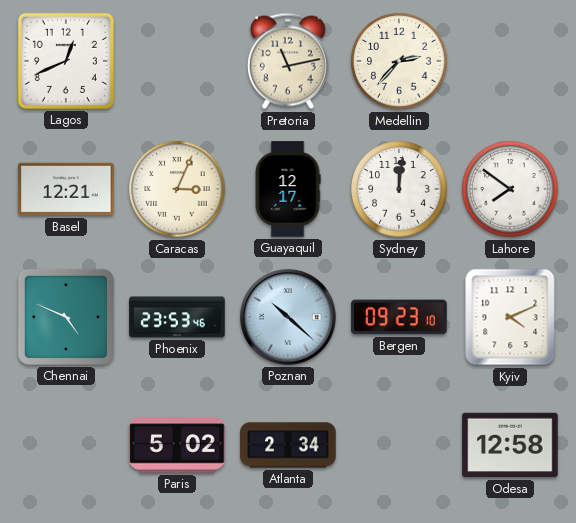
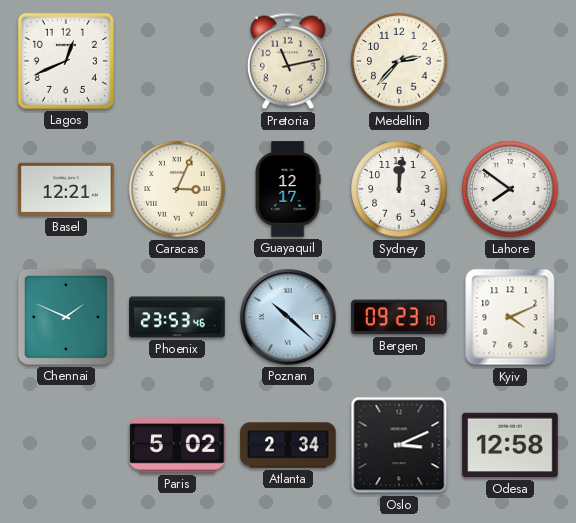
Chennai: 4:49 -> 1:49 (66, 317)
Oslo: none -> 3:11 (399, 445)
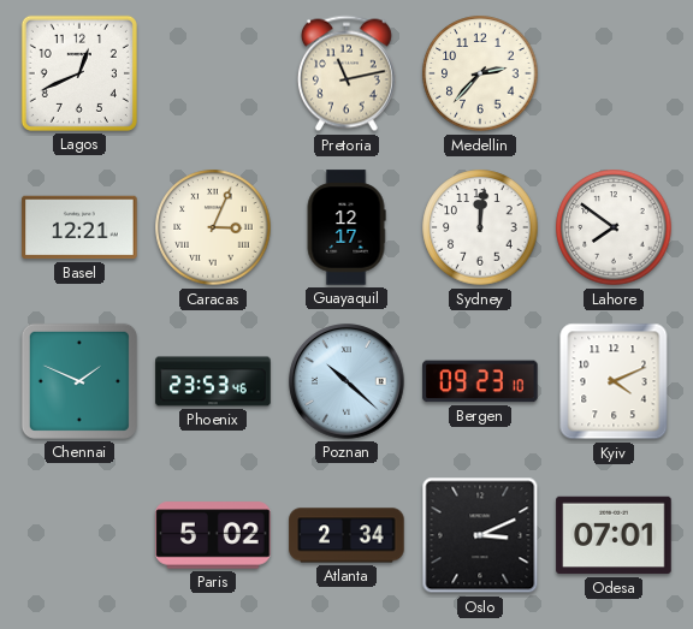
Odesa: 12:58 -> 07:01 (614, 535)
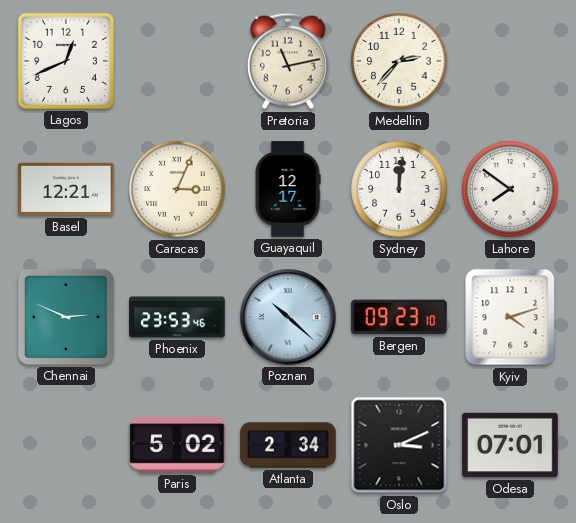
Chennai: 1:49 -> 2:49 (66, 317)
Kyiv: 4:11 -> 4:12 (510, 317)
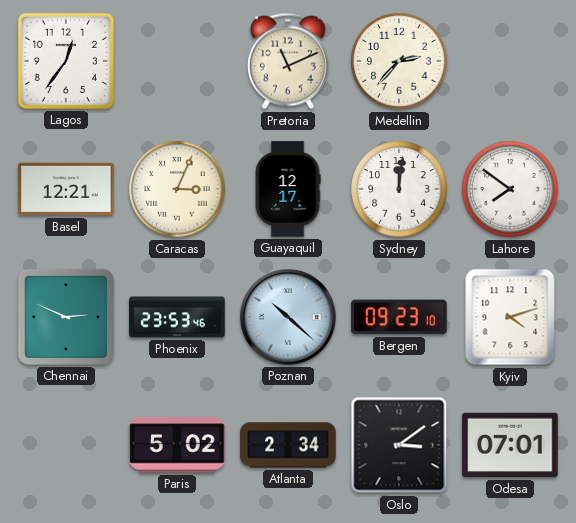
Lagos: 12:41 -> 12:36 (66, 61)
Pretoria: 11:13 -> 11:11 (288, 61)
Oslo: 3:11 -> 3:09 (399, 445)
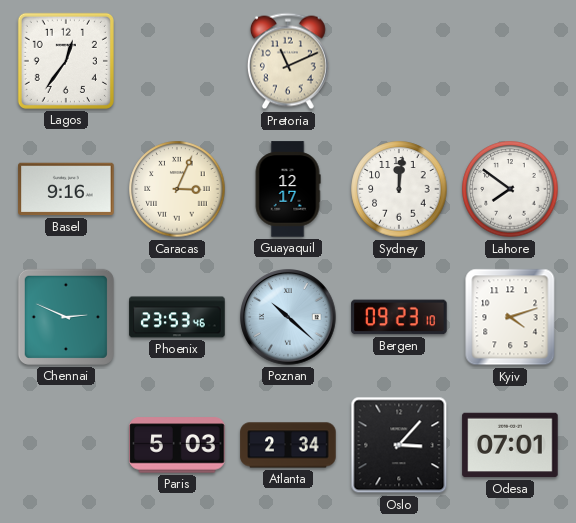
Medellin: 2:37 -> none (399, 61)
Basel: 12:21 -> 9:16 (66, 189)
Paris: 5:02 -> 5:03 (177, 445)
Oslo: 3:09 -> 3:07 (399, 445)
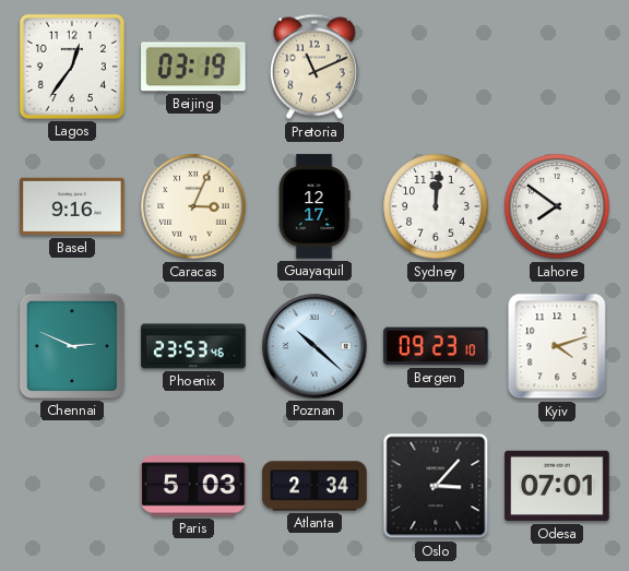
Beijing: none -> 03:19 (193, 67)
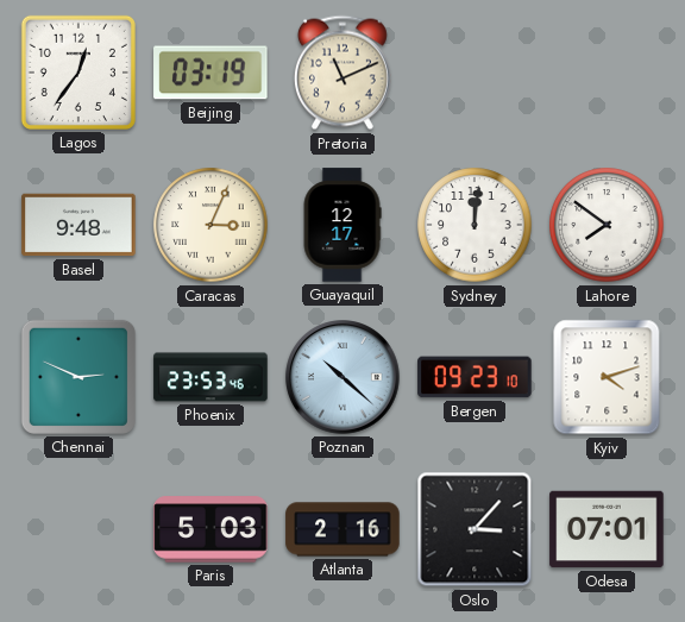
Basel: 9:16 -> 9:48 (78, 225)
Atlanta: 2:34 -> 2:16 (342, 529)
